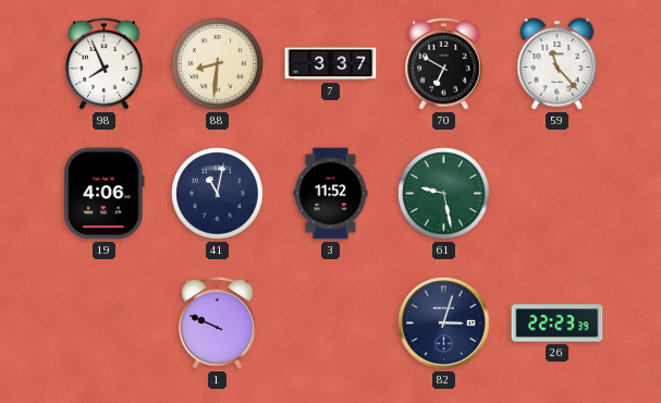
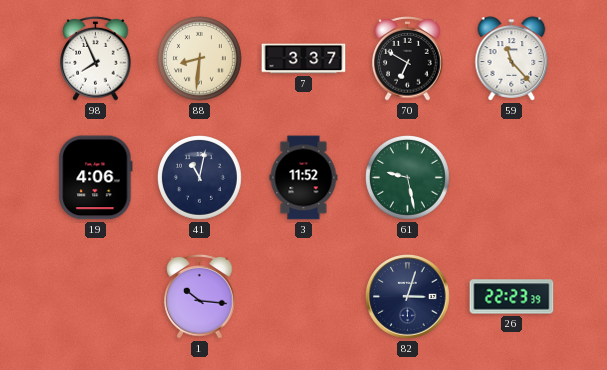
1: 9:49 -> 10:16 (200, 297)
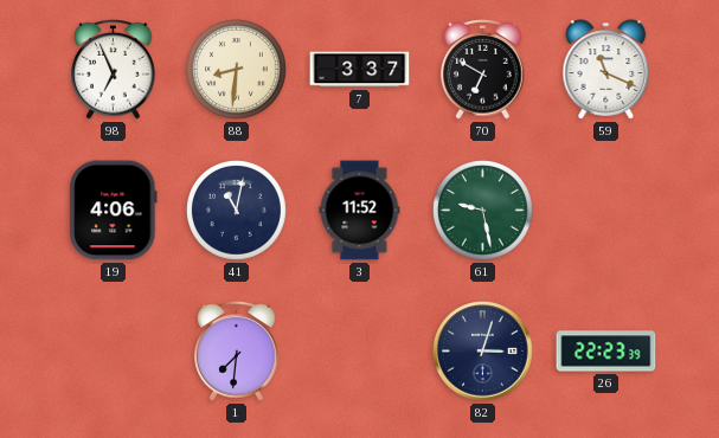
98: 7:56 -> 6:56 (114, 70)
59: 11:23 -> 11:19 (606, 70)
1: 10:16 -> 7:31 (237, 352)
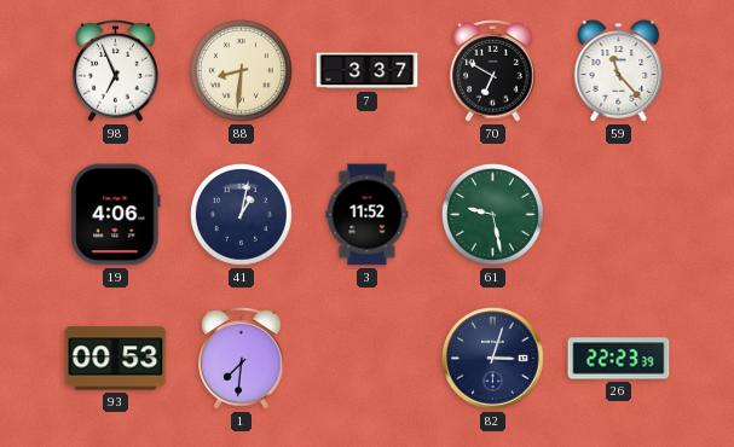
59: 11:19 -> 11:23 (619, 71)
41: 11:02 -> 1:02 (242, 215)
93: none -> 00:53 (116, 359)
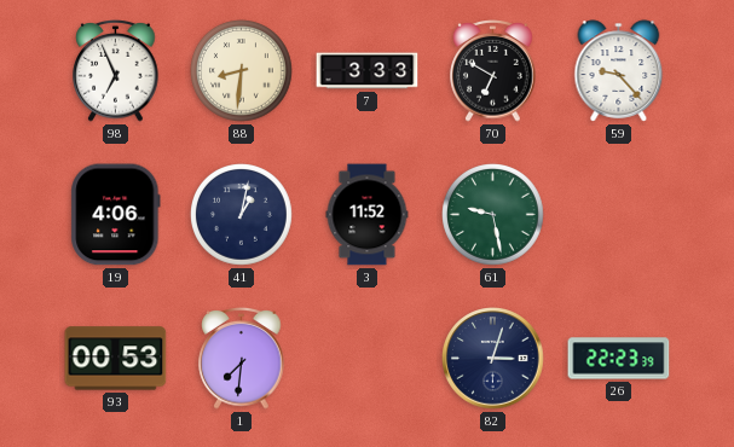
7: 3:37 -> 3:33 (368, 71)
59: 11:23 -> 9:23 (619, 71)
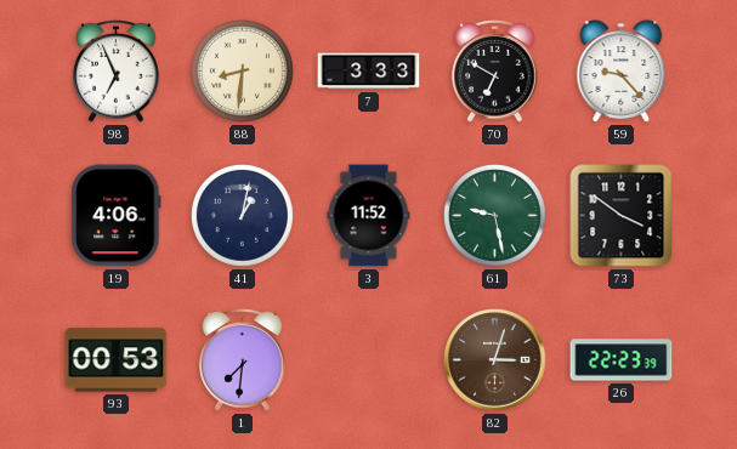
73: none -> 3:51 (622, 216)
82 dial: navy -> brown (495, 360)
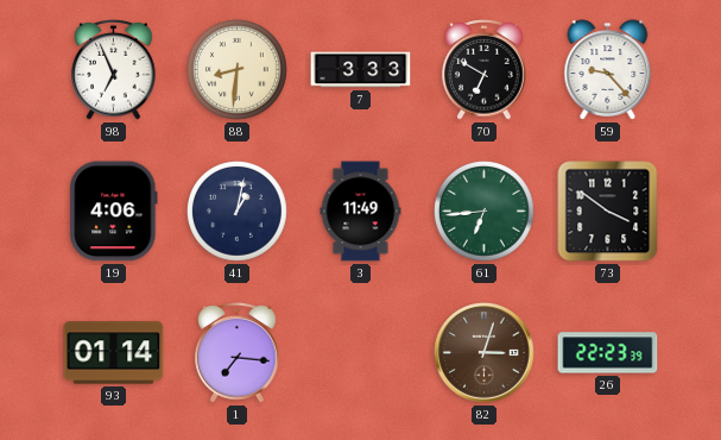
3: 11:52 -> 11:49 (361, 212)
61: 9:28 -> 6:44 (485, 212)
93: 00:53 -> 01:14 (114, 353)
1: 7:31 -> 7:16 (238, 353)
